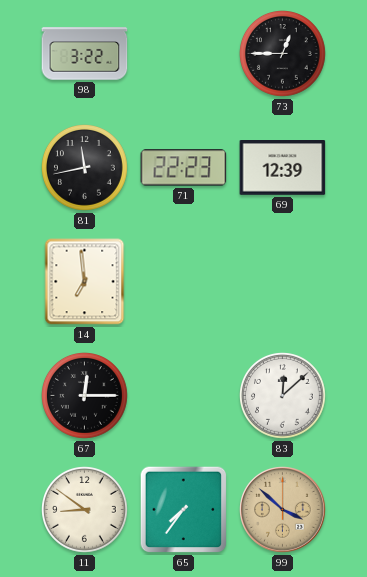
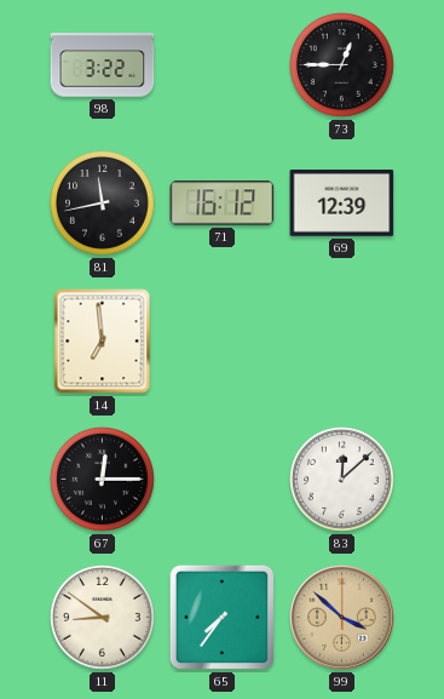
71: 22:23 -> 16:12 (223, 204)
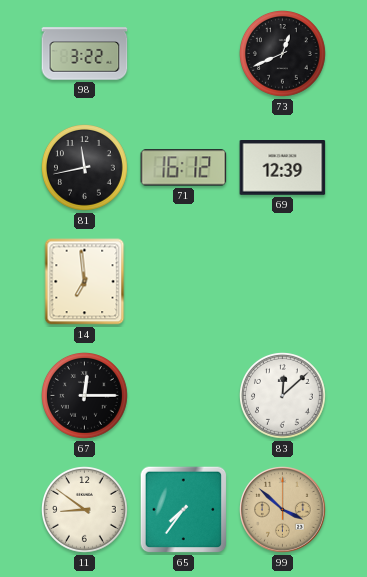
73: 12:45 -> 12:41 (283, 54)
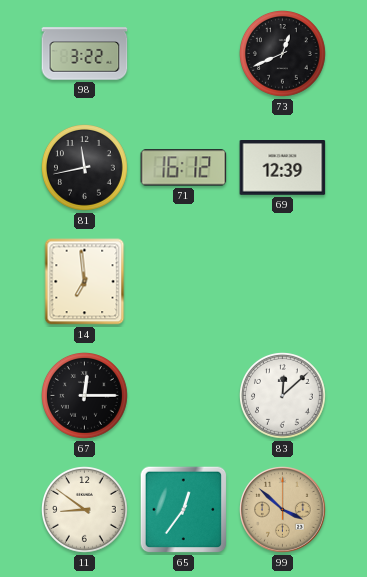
65: 7:36 -> 12:36 (184, 510)
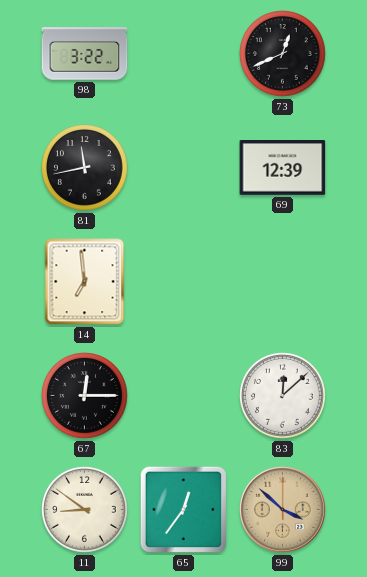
71: 16:12 -> none (184, 168)
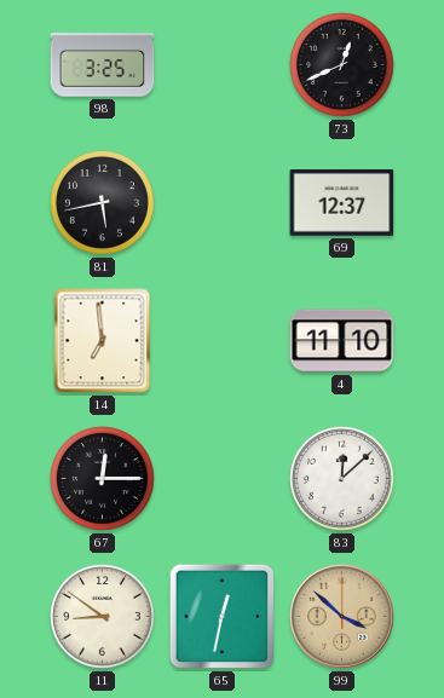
98: 3:22 -> 3:25 (103, 65)
81: 11:43 -> 5:43 (103, 203)
69: 12:39 -> 12:37 (342, 203)
4: none -> 11:10 (342, 341)
65: 12:36 -> 12:32 (223, 617)
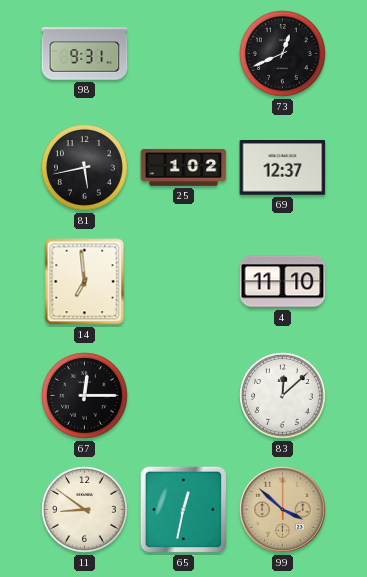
98: 3:25 -> 9:31 (85, 54)
25: none -> 1:02 (184, 167)
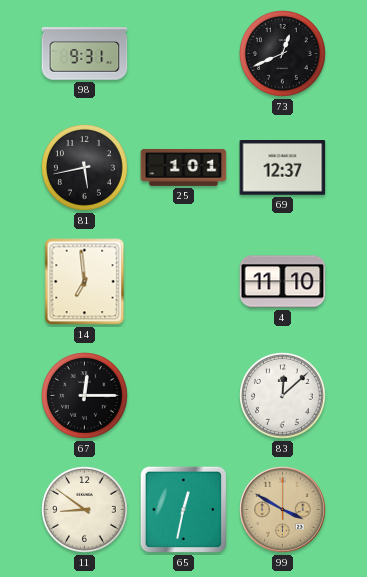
25: 1:02 -> 1:01 (184, 167)
99: 3:52 -> 3:50 (283, 510)
